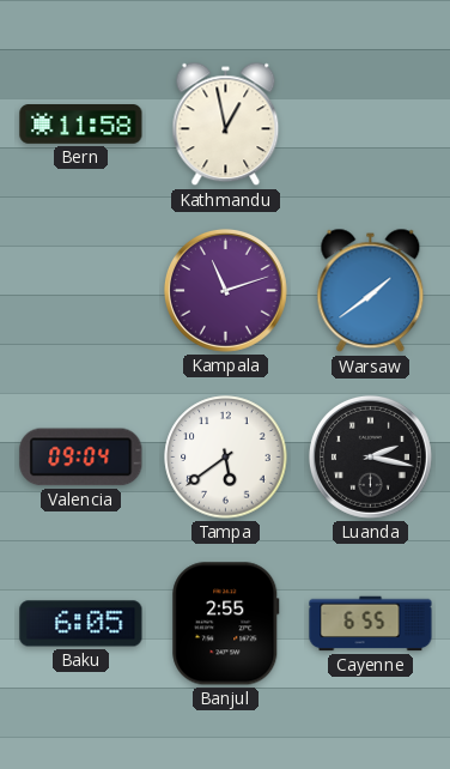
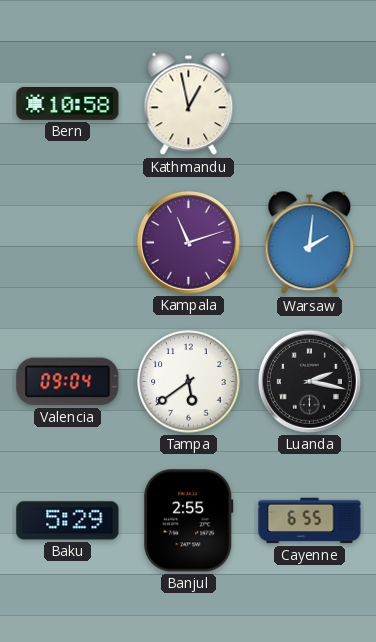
Bern: 11:58 -> 10:58 (68, 104)
Warsaw: 1:39 -> 2:01 (310, 243)
Baku: 6:05 -> 5:29 (68, 521)
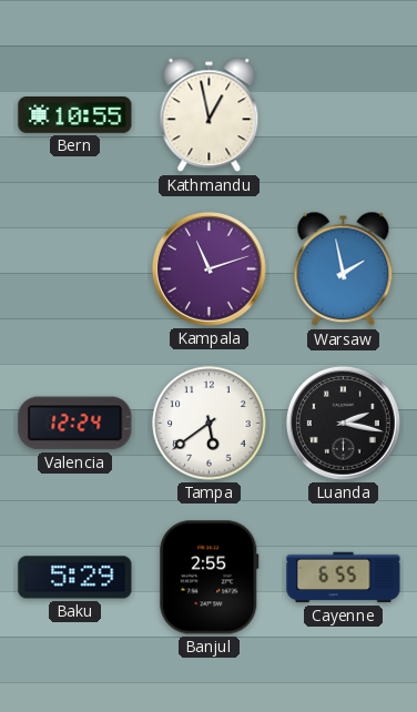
Bern: 10:58 -> 10:55 (75, 115)
Warsaw: 2:01 -> 1:58 (344, 269)
Valencia: 09:04 -> 12:24 (75, 424)
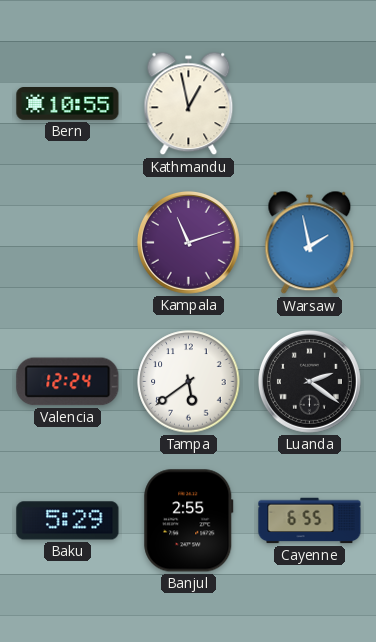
Luanda: 2:17 -> 2:21 (309, 381)
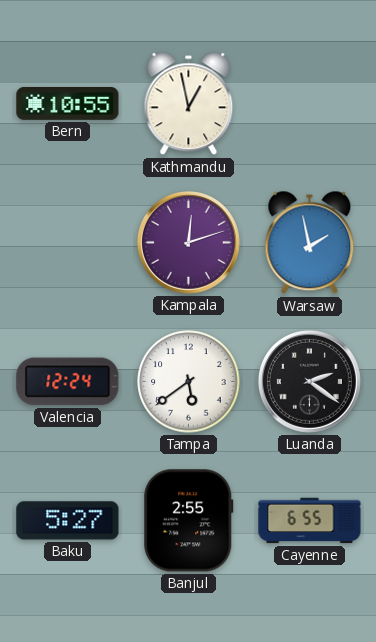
Kampala: 11:12 -> 12:12 (188, 242)
Baku: 5:29 -> 5:27 (68, 521)
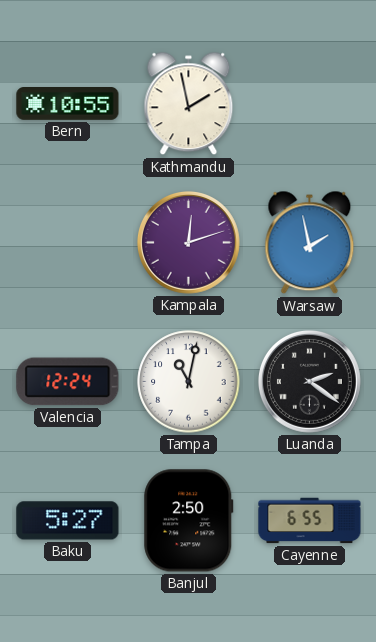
Kathmandu: 12:58 -> 1:58 (189, 104)
Tampa: 5:39 -> 11:02 (189, 382)
Banjul: 2:55 -> 2:50 (189, 521)
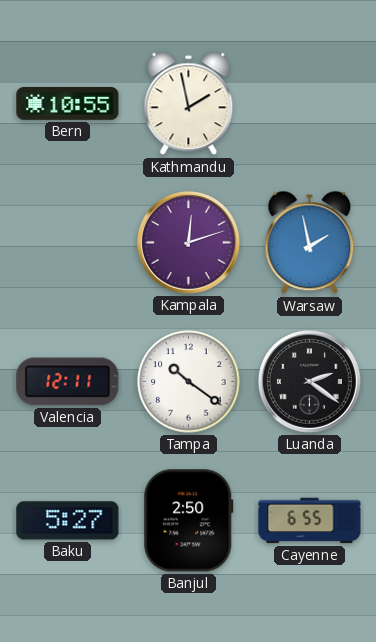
Valencia: 12:24 -> 12:11 (68, 382)
Tampa: 11:02 -> 10:21 (189, 382)
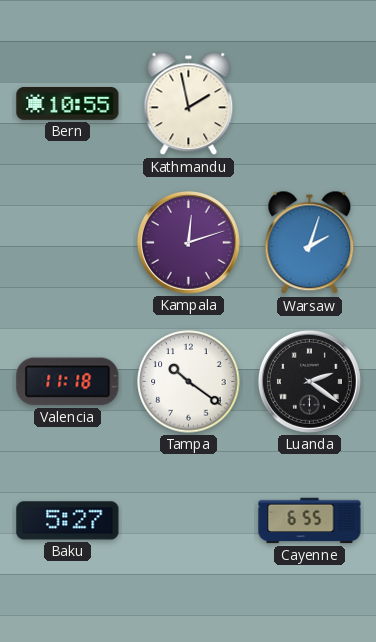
Warsaw: 1:58 -> 2:03 (310, 243)
Valencia: 12:11 -> 11:18 (68, 382)
Banjul: 2:50 -> none (189, 521)
